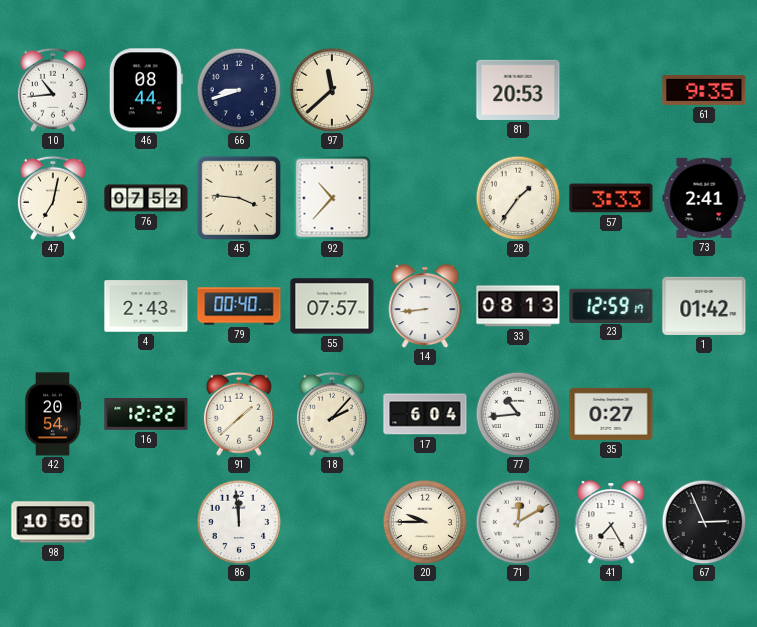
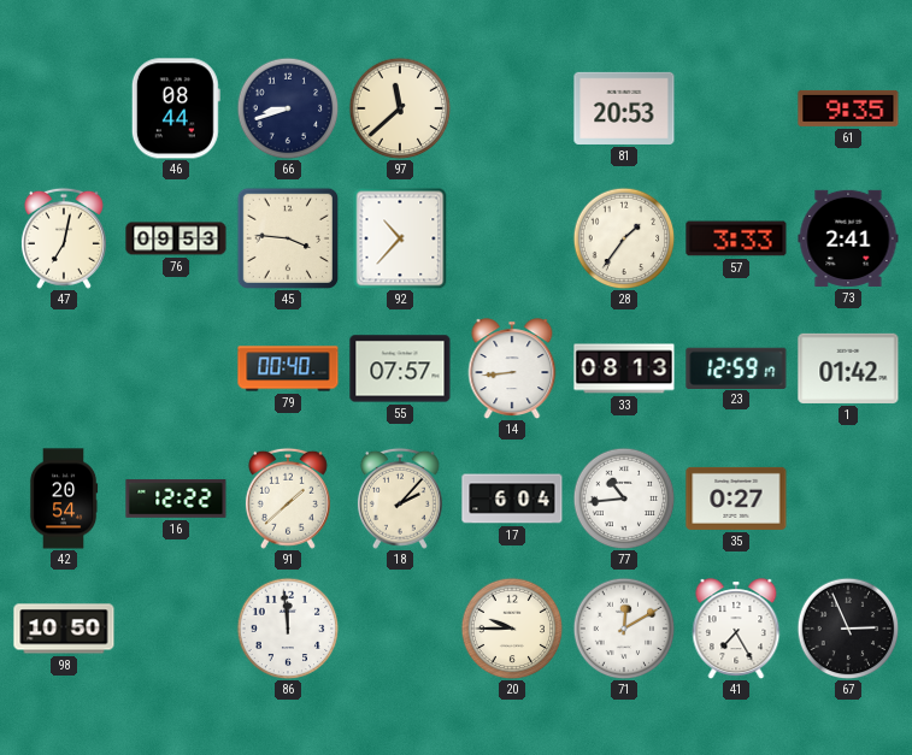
10: 10:44 -> none (53, 90)
76: 07:52 -> 09:53 (176, 238)
4: 2:43 -> none (146, 306)
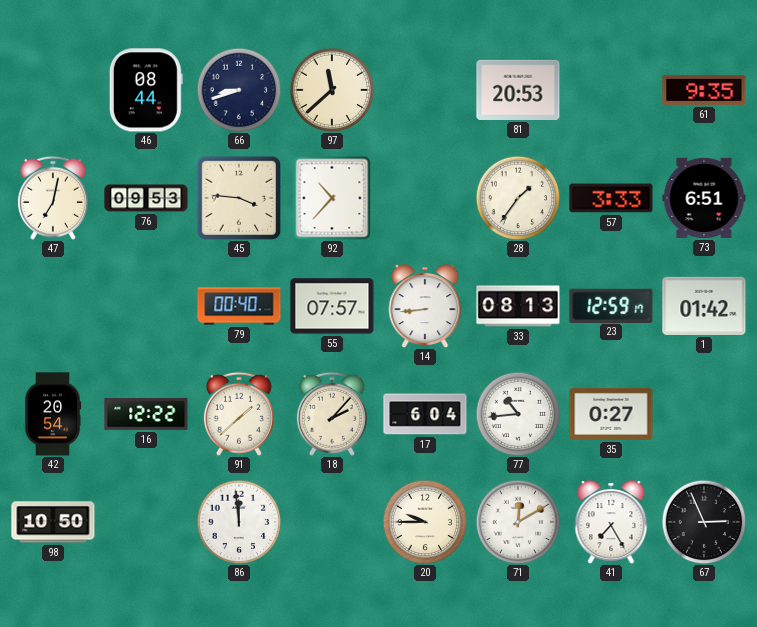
73: 2:41 -> 6:51 (704, 198)
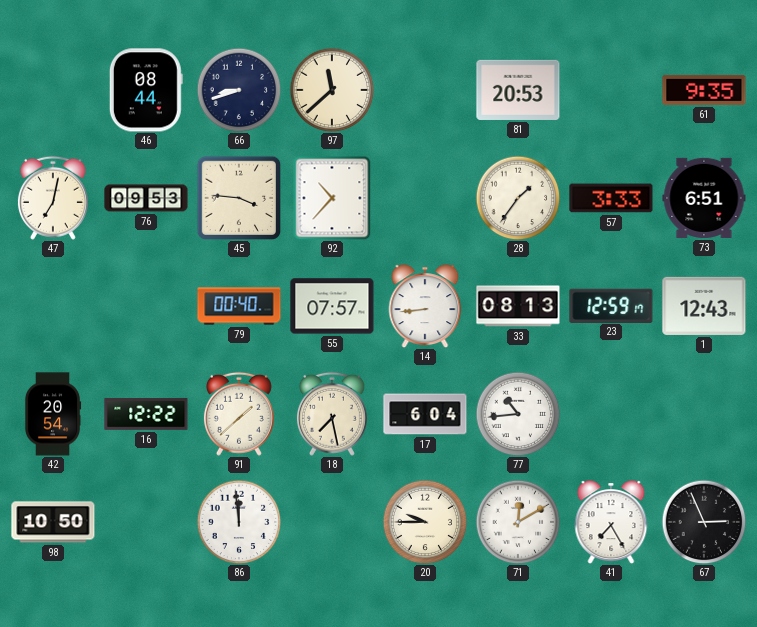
1: 01:42 -> 12:43 (704, 306)
18: 2:07 -> 7:28 (332, 414)
35: 0:27 -> none (611, 414)
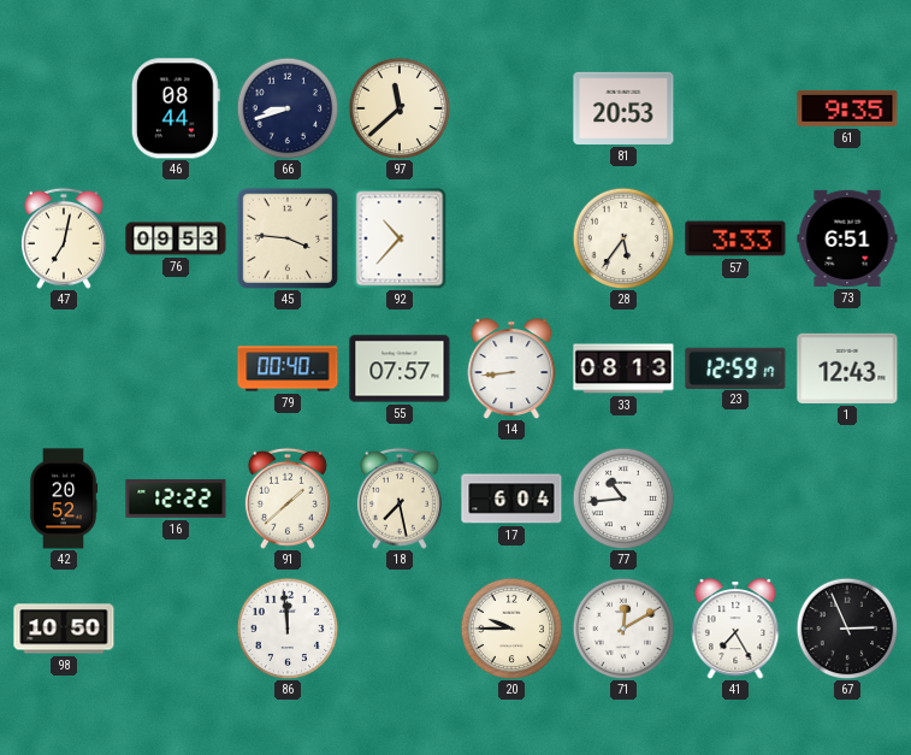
28: 1:36 -> 5:36 (623, 238)
42: 20:54 -> 20:52 (64, 499)
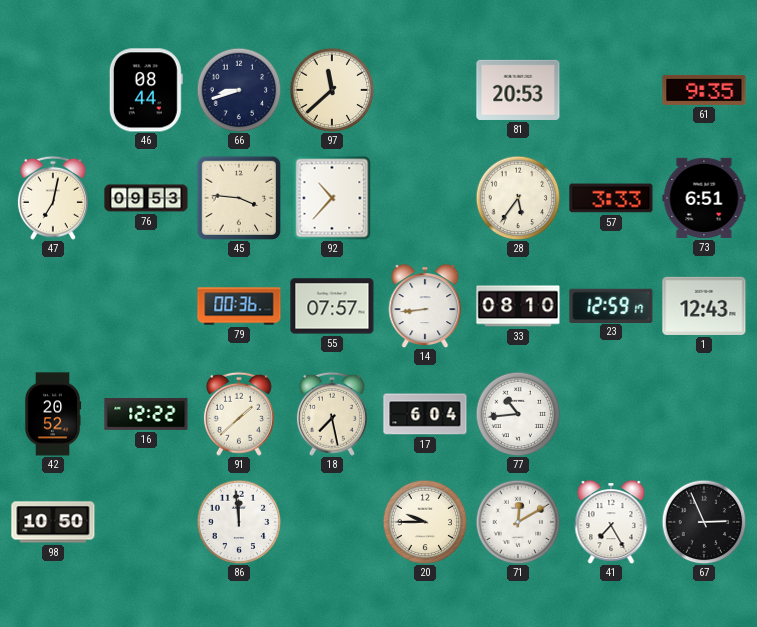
79: 00:40 -> 00:36 (239, 306)
33: 08:13 -> 08:10 (518, 306)
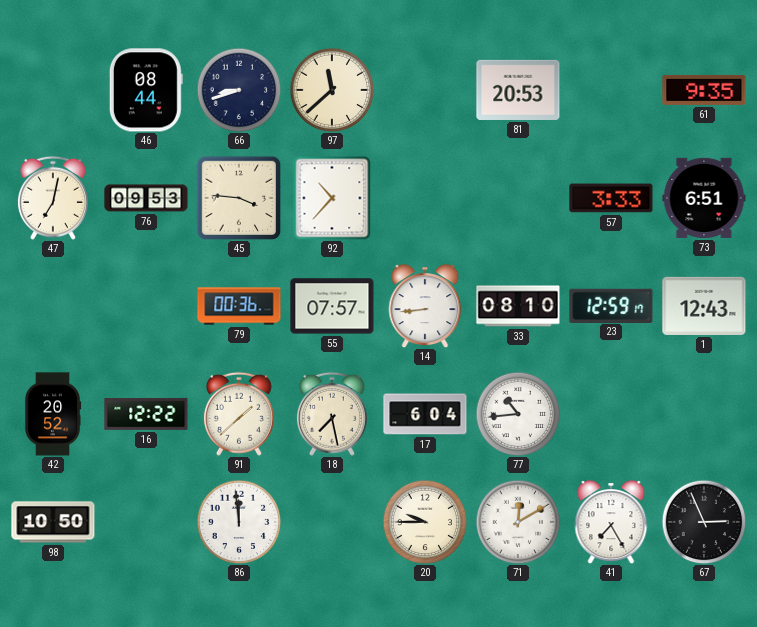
28: 5:36 -> none (518, 198)
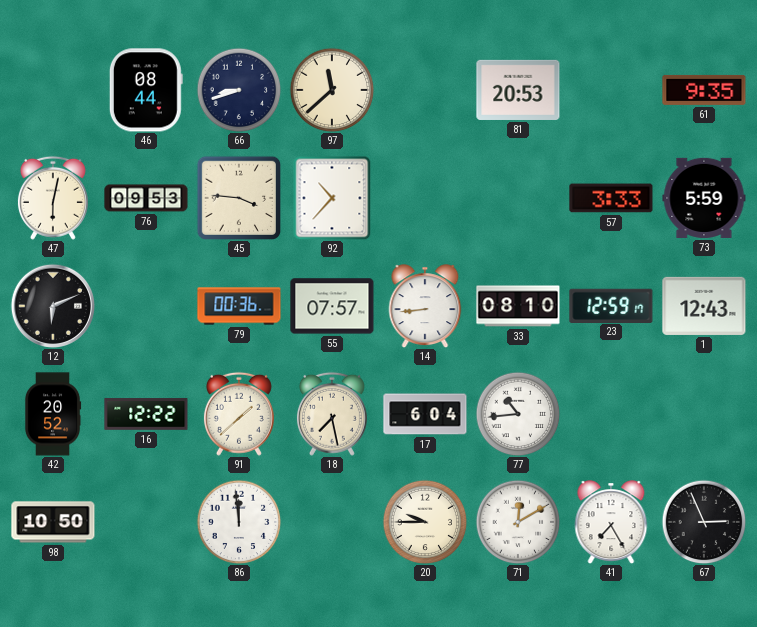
47: 7:02 -> 6:02 (53, 198)
73: 6:51 -> 5:59 (704, 198)
12: none -> 6:11 (52, 305)
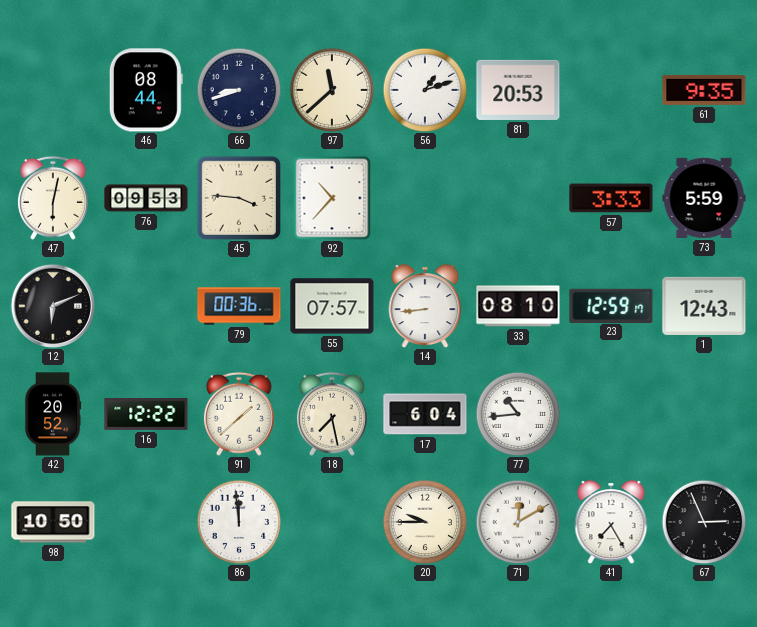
56: none -> 1:12 (425, 90)
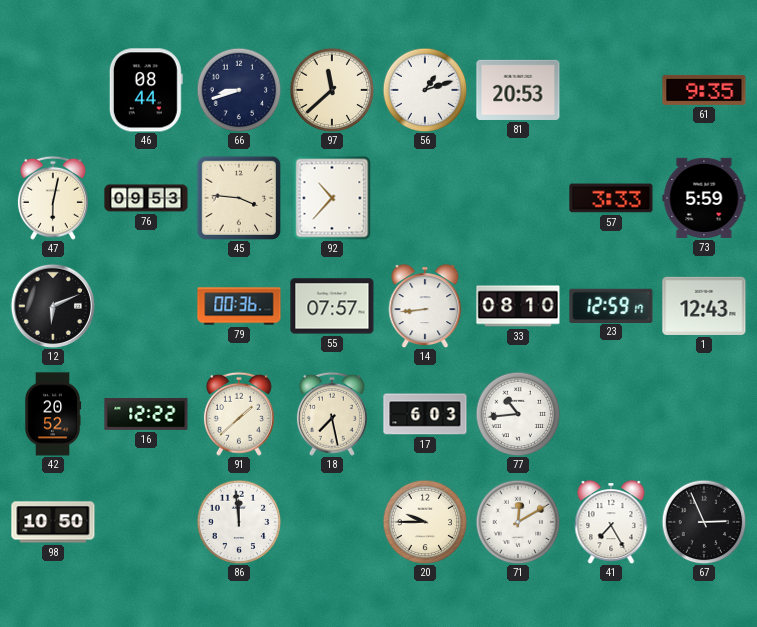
17: 6:04 -> 6:03 (425, 414)
